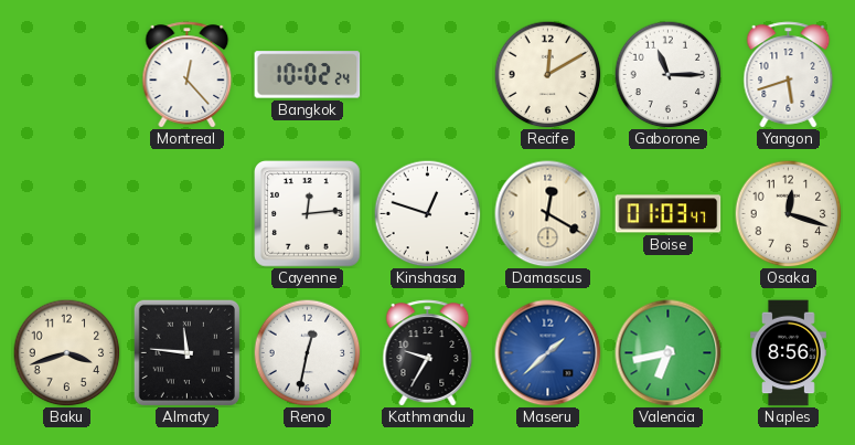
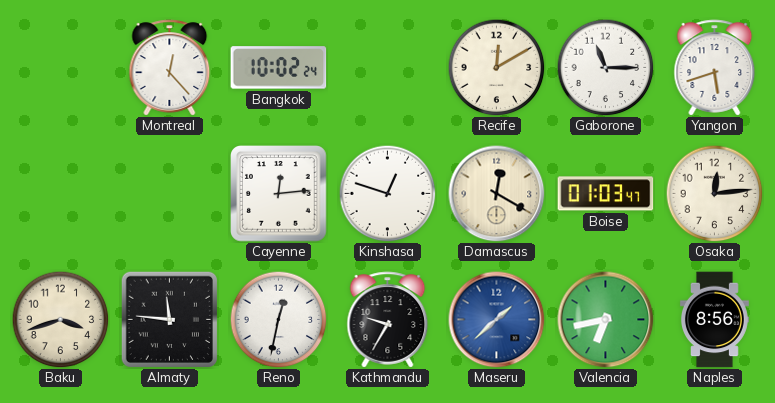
Osaka: 12:18 -> 12:14 (714, 193)
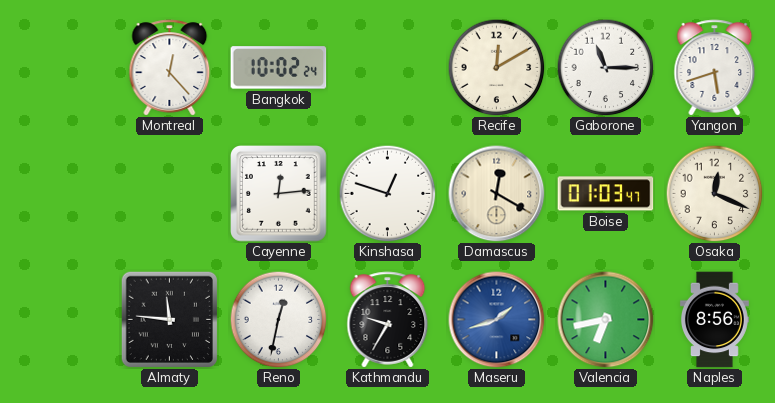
Osaka: 12:14 -> 12:19 (714, 193)
Baku: 3:42 -> none (60, 319)
Maseru: 1:38 -> 1:42 (497, 320)
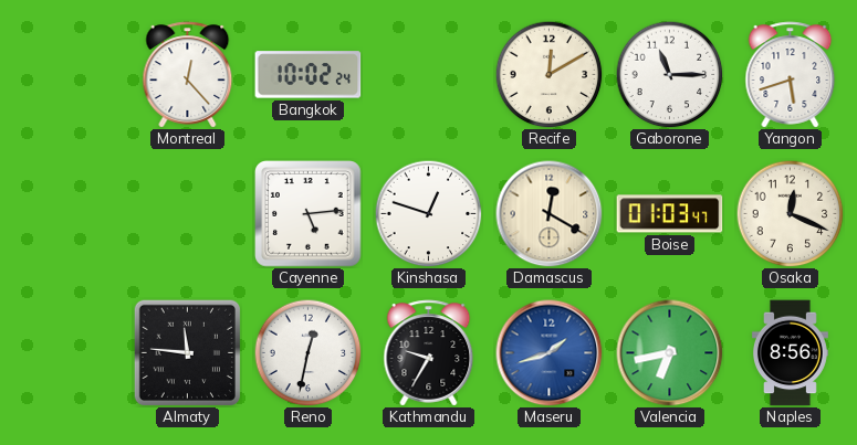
Cayenne: 12:14 -> 5:14 (309, 214)
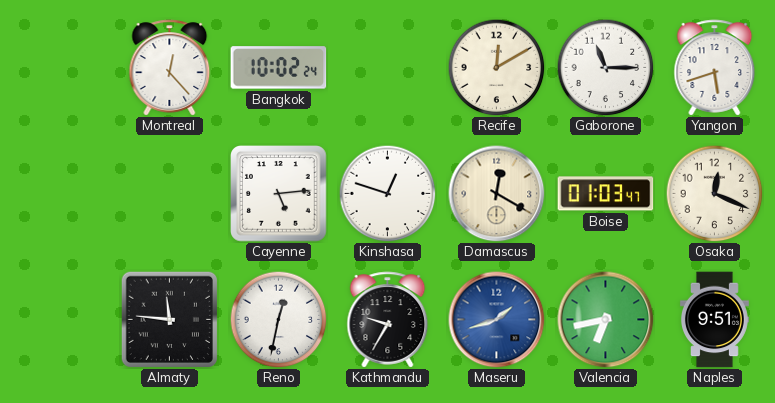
Naples: 8:56 -> 9:51 (715, 320)
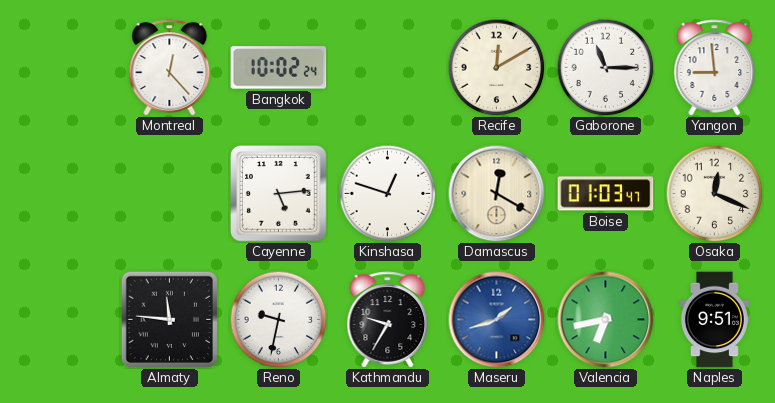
Yangon: 5:42 -> 8:59 (715, 68)
Reno: 12:32 -> 9:32 (278, 319)
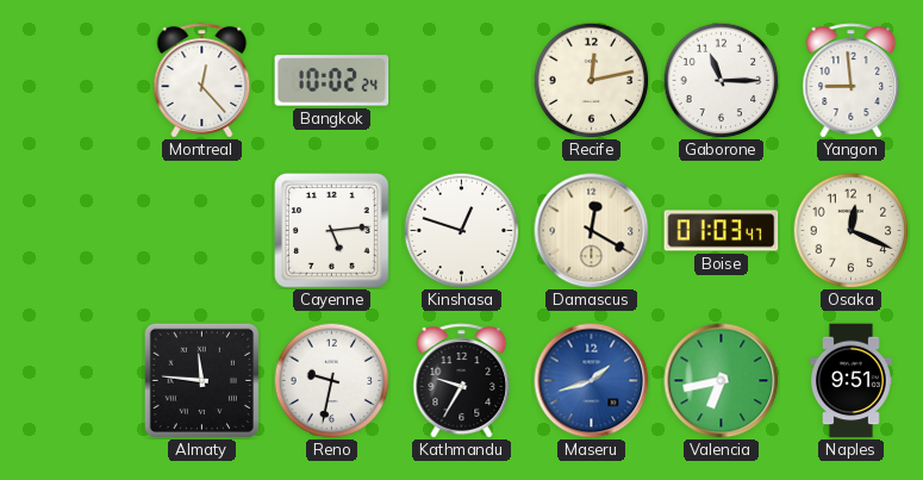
Recife: 12:10 -> 12:13 (591, 80)
